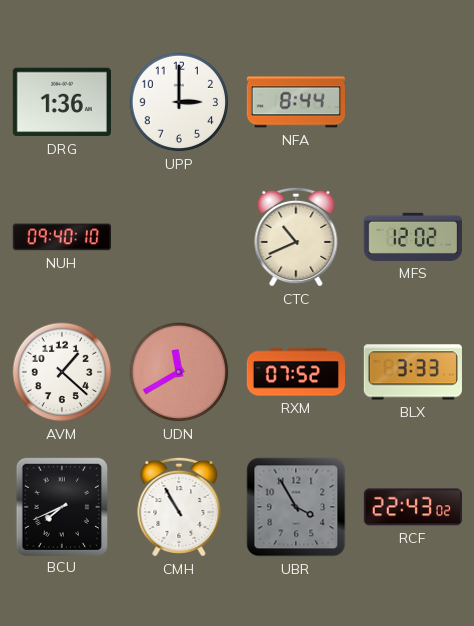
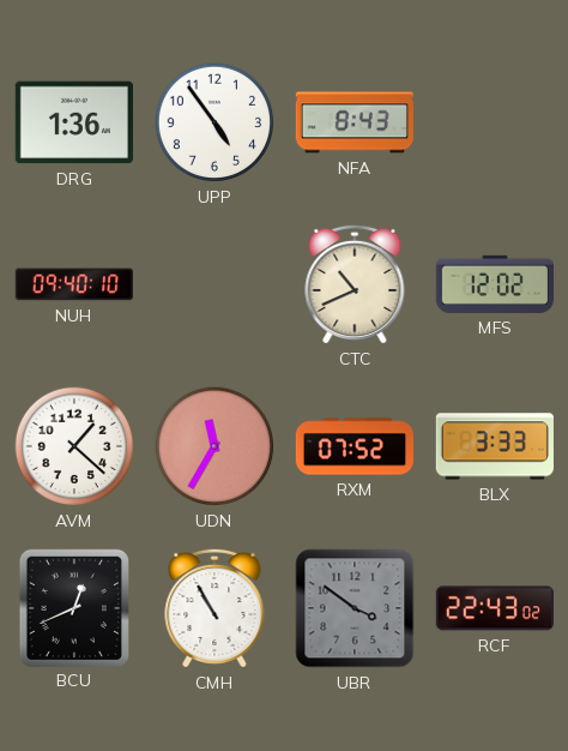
UPP: 3:00 -> 4:54 (214, 122)
NFA: 8:44 -> 8:43 (354, 122)
UDN: 11:40 -> 11:35 (214, 446)
BCU: 7:41 -> 12:41 (73, 607)
UBR: 3:55 -> 3:51 (355, 608)
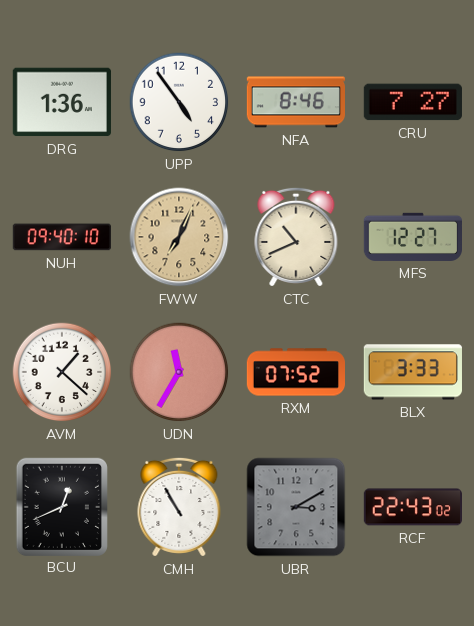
NFA: 8:43 -> 8:46 (295, 102)
CRU: none -> 7:27 (413, 102)
FWW: none -> 7:04 (179, 237)
MFS: 12:02 -> 12:27 (412, 237)
UBR: 3:51 -> 3:10 (296, 507)
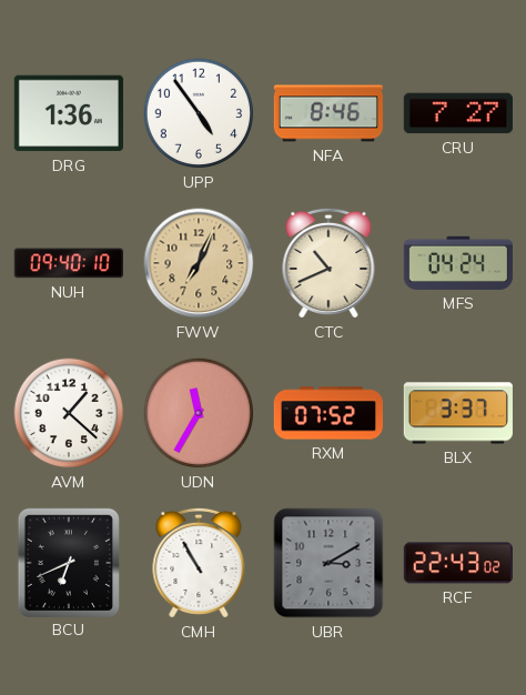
MFS: 12:27 -> 04:24 (457, 263)
BLX: 3:33 -> 3:37 (457, 413)
BCU: 12:41 -> 6:41 (68, 562)
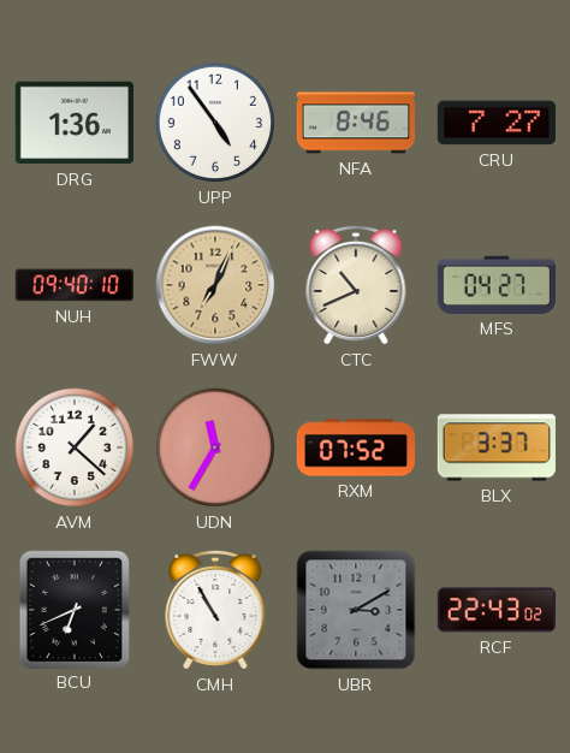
MFS: 04:24 -> 04:27 (495, 285)
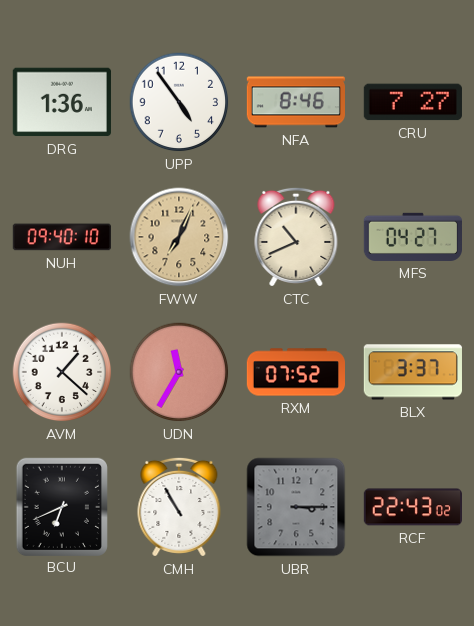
UBR: 3:10 -> 3:15 (296, 507)
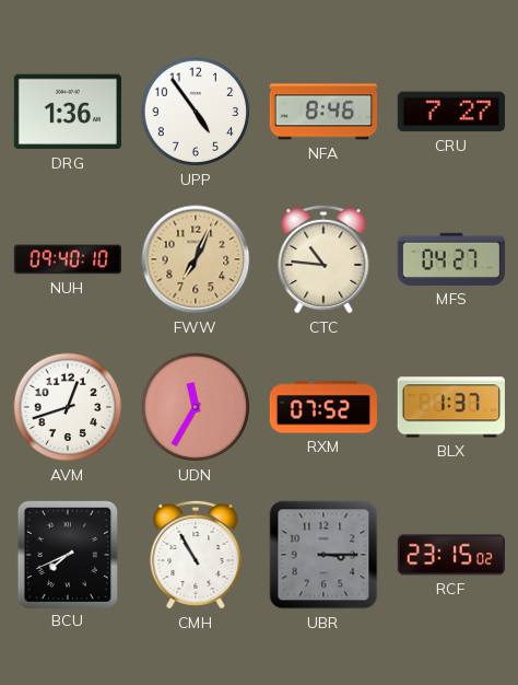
CTC: 10:41 -> 10:46 (323, 259)
AVM: 1:22 -> 12:42 (68, 407)
BLX: 3:37 -> 1:37 (450, 407)
BCU: 6:41 -> 7:41 (67, 554)
RCF: 22:43 -> 23:15 (450, 555)
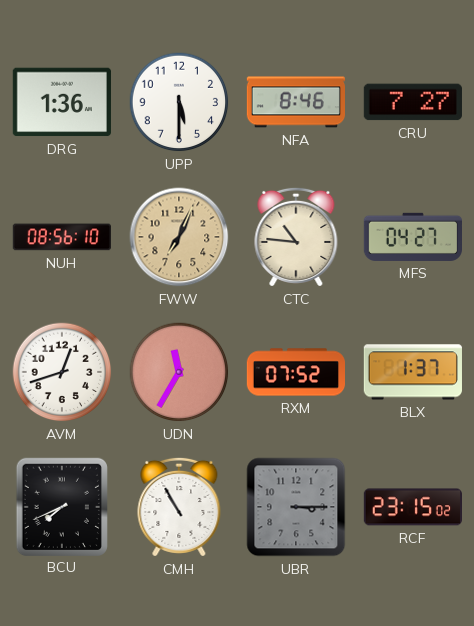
UPP: 4:54 -> 5:30 (179, 102)
NUH: 09:40 -> 08:56 (62, 237)
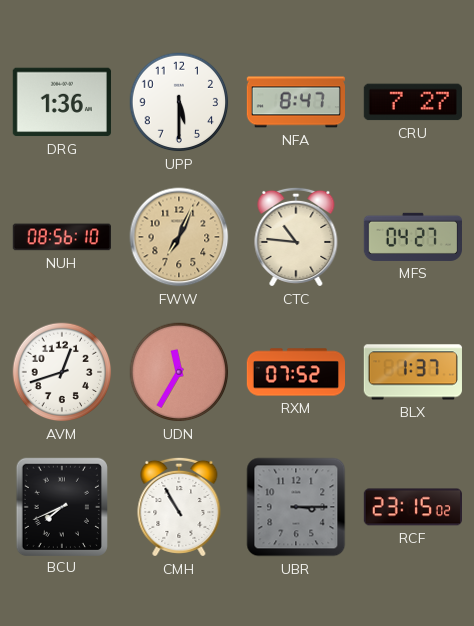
NFA: 8:46 -> 8:47 (295, 102)
